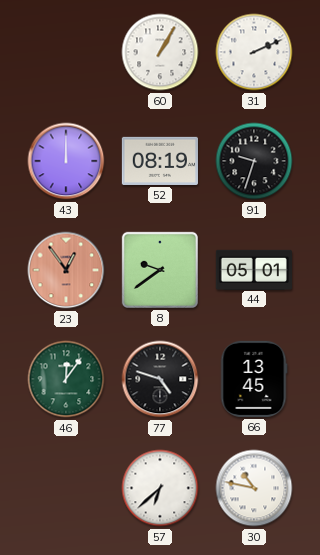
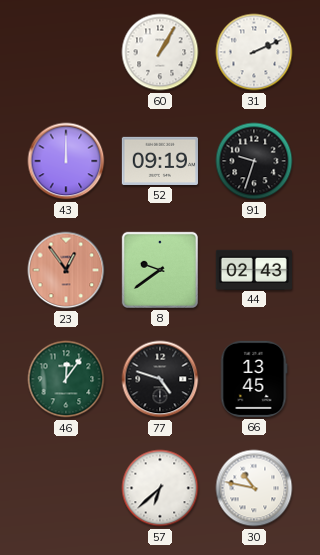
52: 08:19 -> 09:19 (160, 161)
44: 05:01 -> 02:43 (254, 269)
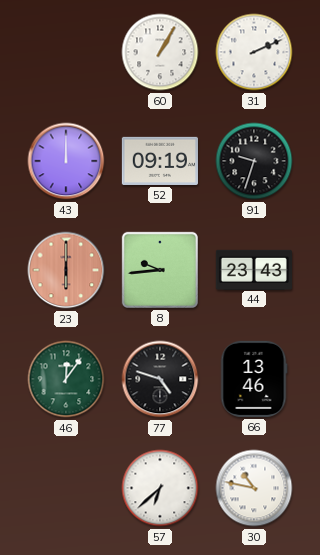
23: 12:54 -> 6:00 (66, 270)
8: 9:39 -> 9:44 (160, 270)
44: 02:43 -> 23:43 (254, 269)
66: 13:45 -> 13:46 (254, 379)
